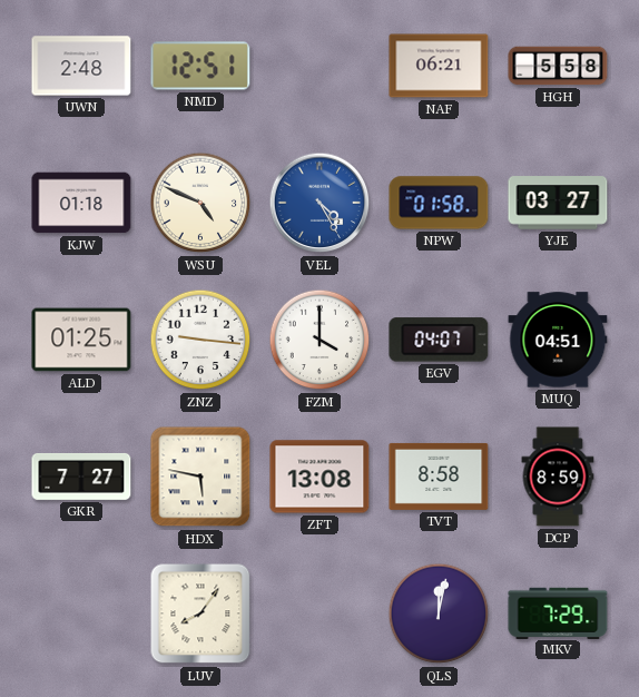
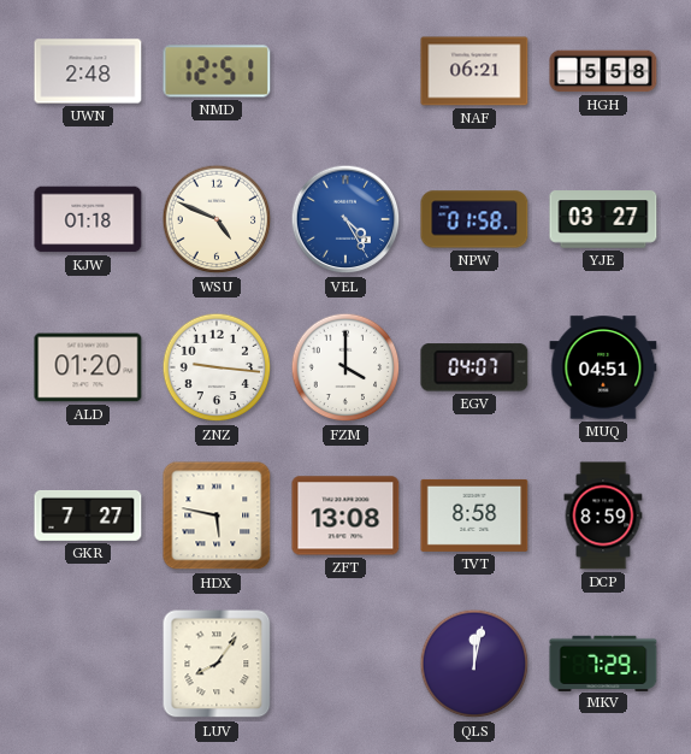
ALD: 01:25 -> 01:20 (88, 367)
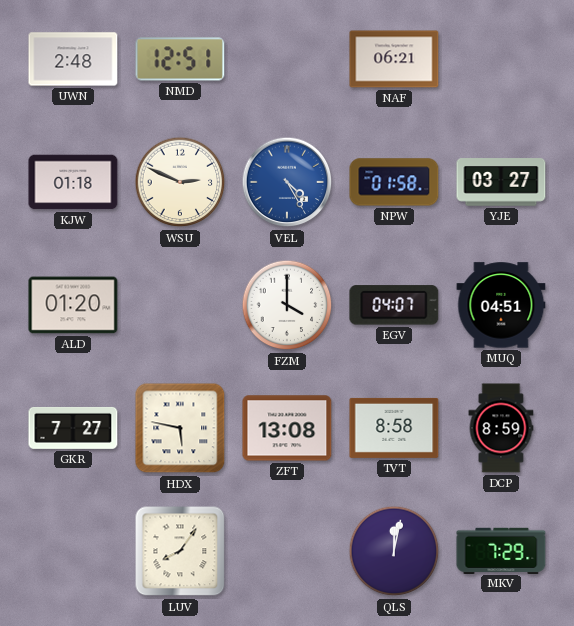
HGH: 5:58 -> none (603, 71)
WSU: 4:49 -> 2:49 (180, 182)
ZNZ: 9:16 -> none (217, 367)
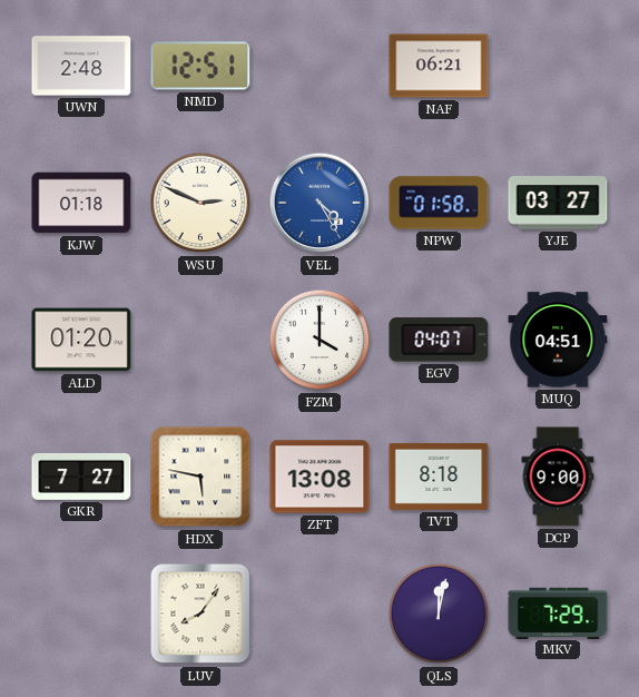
TVT: 8:58 -> 8:18 (439, 477)
DCP: 8:59 -> 9:00 (558, 477)
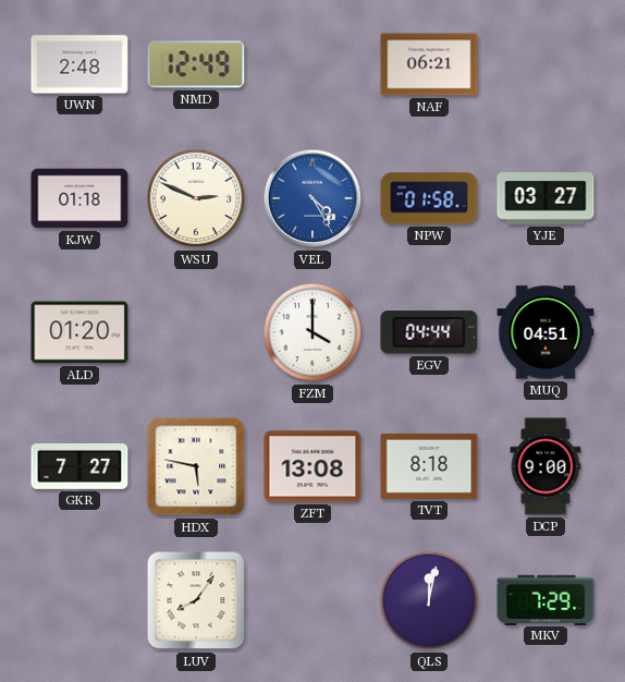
NMD: 12:51 -> 12:49 (196, 64)
EGV: 04:07 -> 04:44 (429, 332)
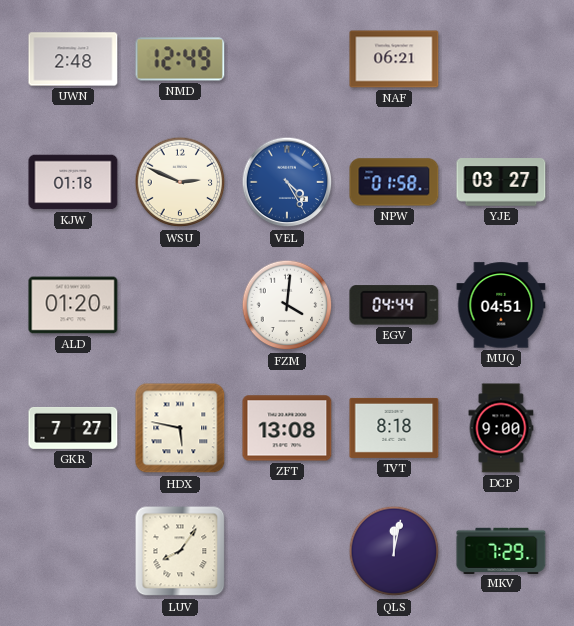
FZM: 4:00 -> 4:01 (287, 305)
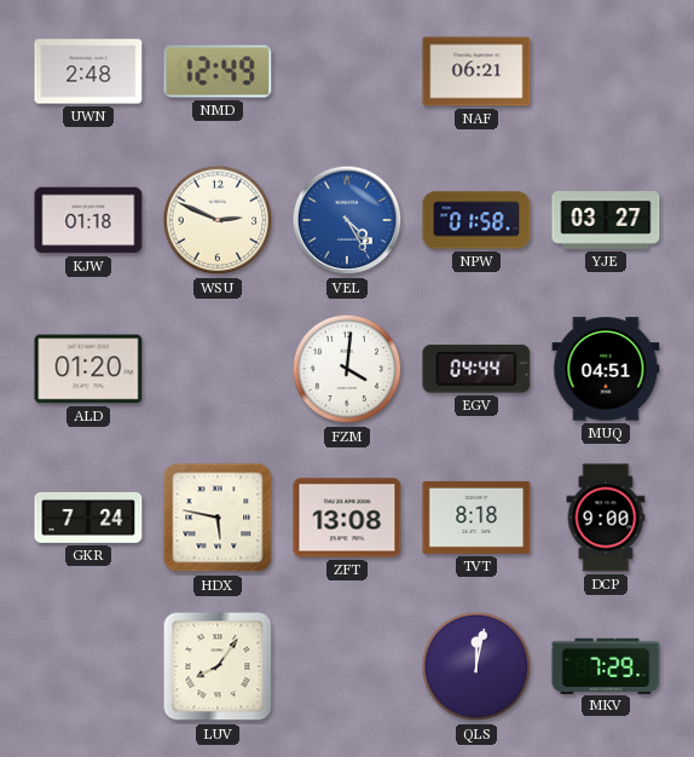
GKR: 7:27 -> 7:24 (88, 518)
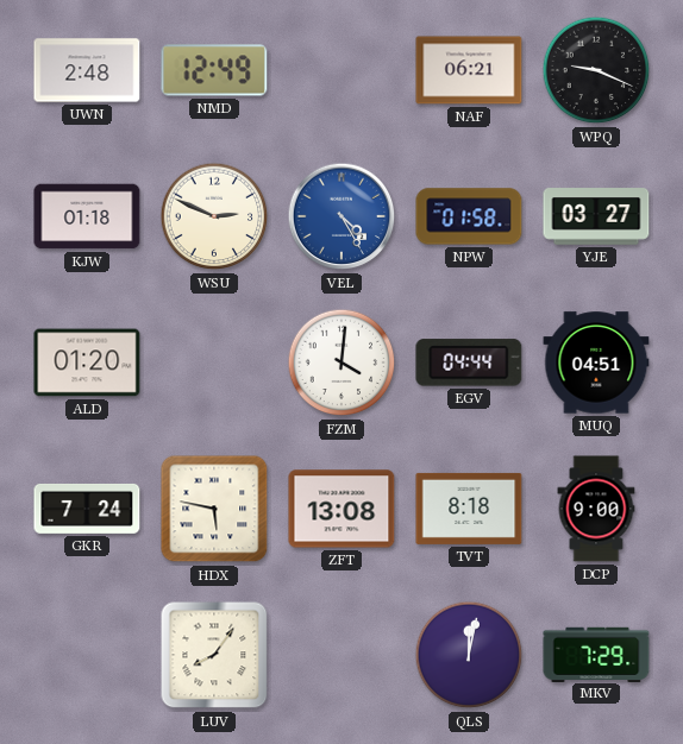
WPQ: none -> 9:19 (596, 70)
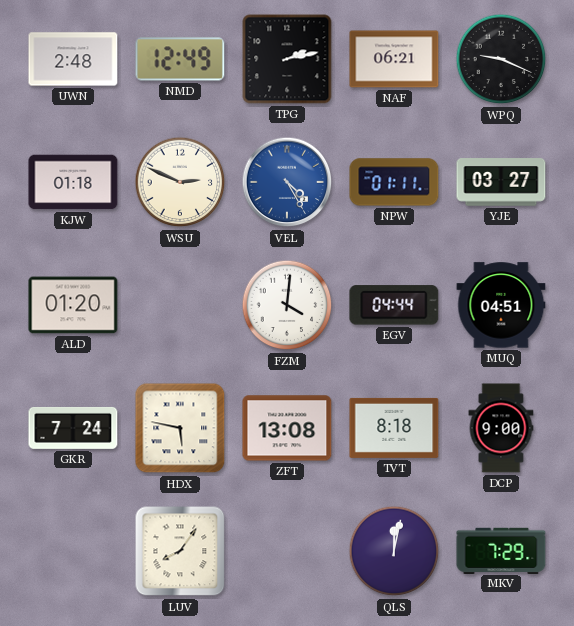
TPG: none -> 2:13 (287, 59)
NPW: 01:58 -> 01:11 (394, 182)
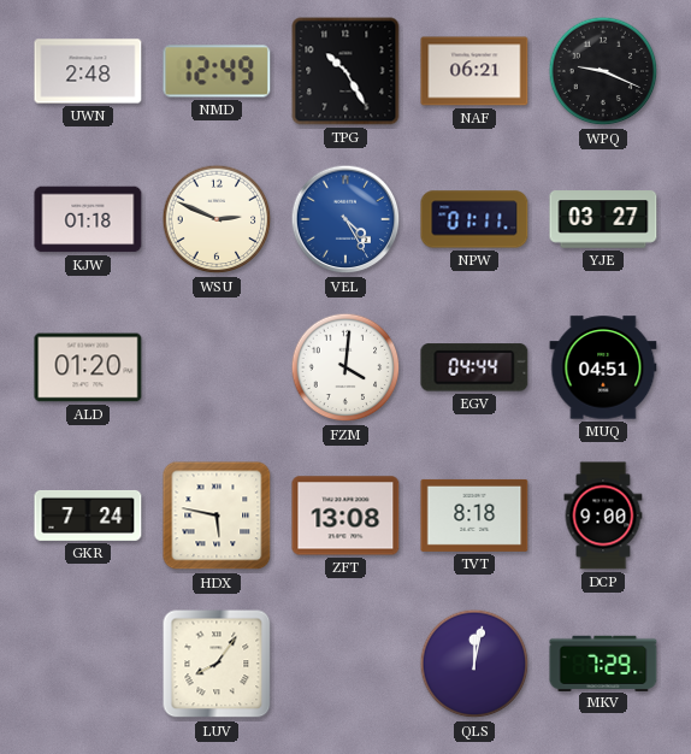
TPG: 2:13 -> 10:25 (345, 71)
